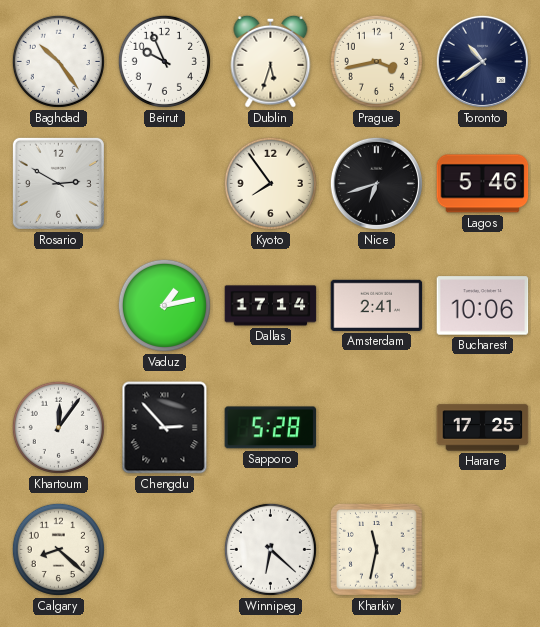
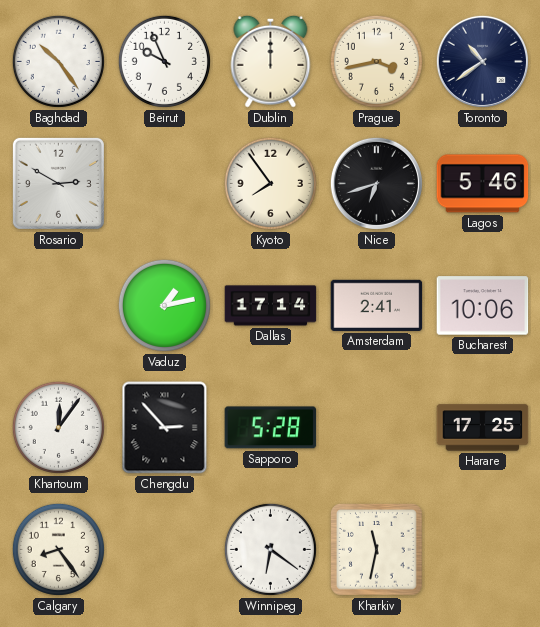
Dublin: 5:33 -> 12:00 (271, 61)
Calgary: 8:22 -> 8:24 (58, 549)
Winnipeg: 6:22 -> 6:21 (270, 549)
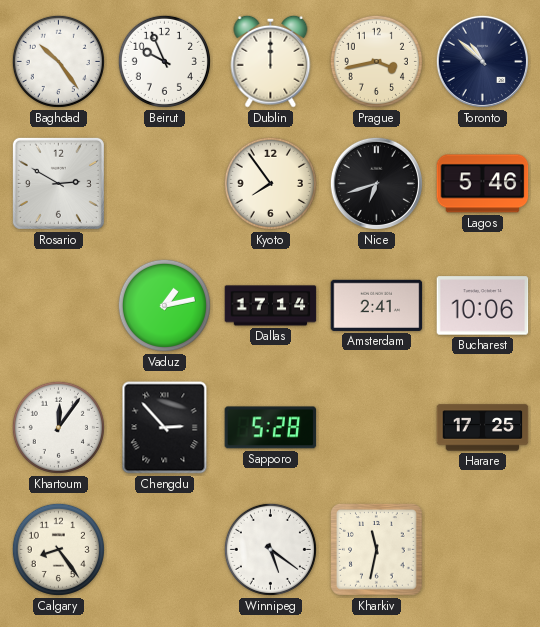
Toronto: 10:39 -> 10:52 (482, 61)
Winnipeg: 6:21 -> 5:21 (270, 549)
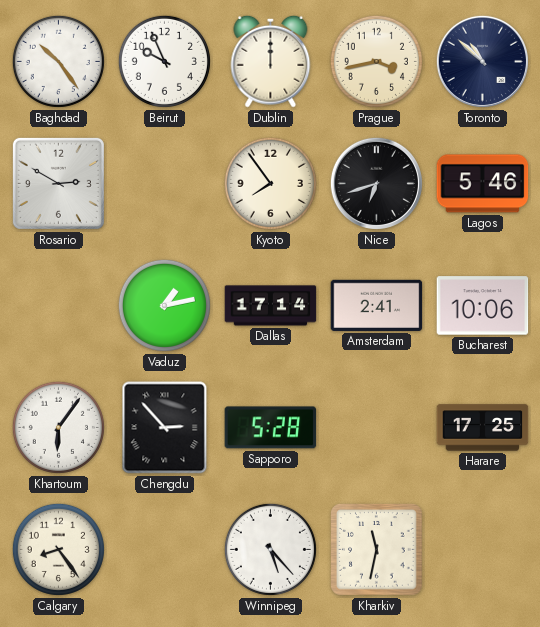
Khartoum: 12:06 -> 6:06 (58, 427)
Winnipeg: 5:21 -> 5:23 (270, 549)
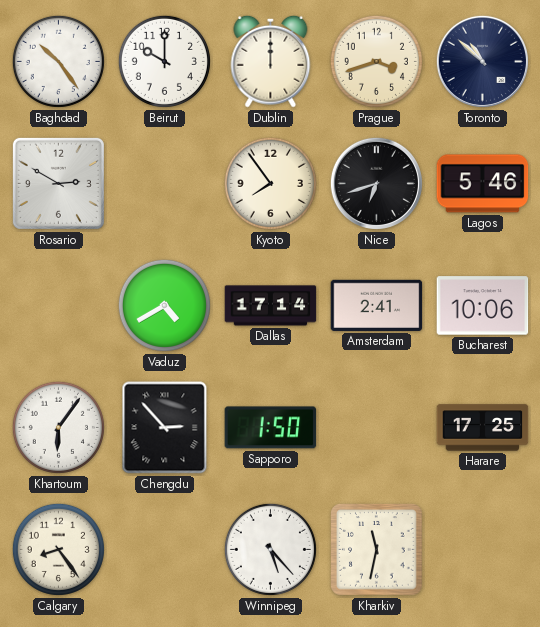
Beirut: 9:56 -> 10:00 (164, 61)
Prague: 3:43 -> 3:42 (376, 61)
Vaduz: 1:13 -> 4:40 (164, 305)
Sapporo: 5:28 -> 1:50 (271, 428)
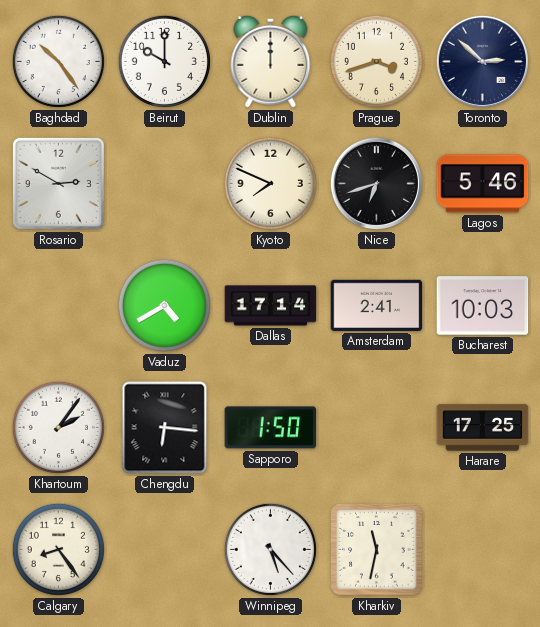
Toronto: 10:52 -> 2:52 (482, 61)
Kyoto: 7:54 -> 7:49 (270, 183)
Bucharest: 10:06 -> 10:03 (483, 306)
Khartoum: 6:06 -> 2:06 (58, 427)
Chengdu: 2:53 -> 6:16 (165, 428)
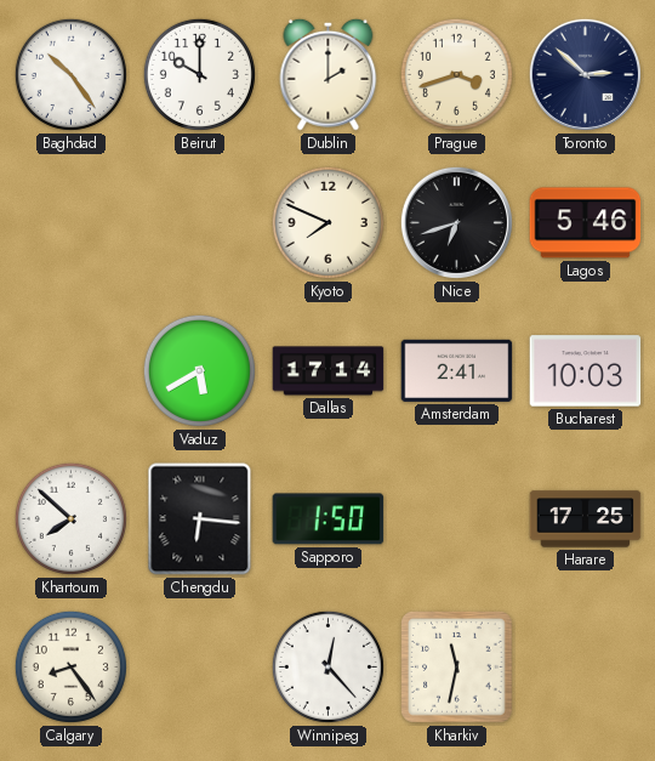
Dublin: 12:00 -> 2:00 (329, 74)
Rosario: 2:50 -> none (58, 183)
Vaduz: 4:40 -> 5:40 (199, 370)
Khartoum: 2:06 -> 7:52 (70, 518)
Winnipeg: 5:23 -> 12:23 (327, 666)
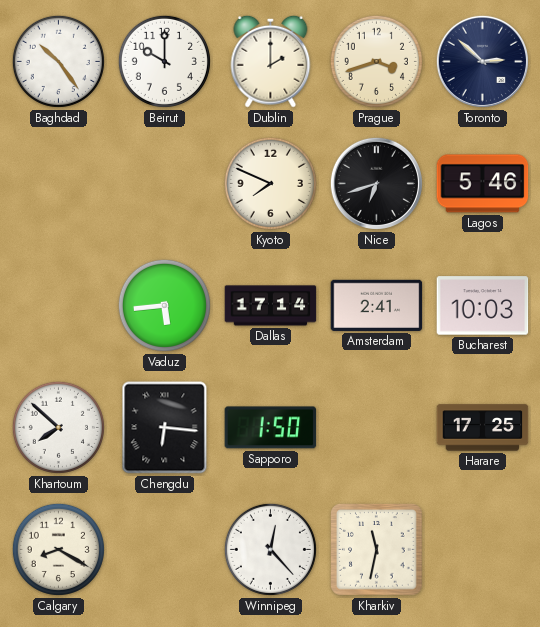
Vaduz: 5:40 -> 5:44 (164, 305)
Calgary: 8:24 -> 8:20 (58, 549)
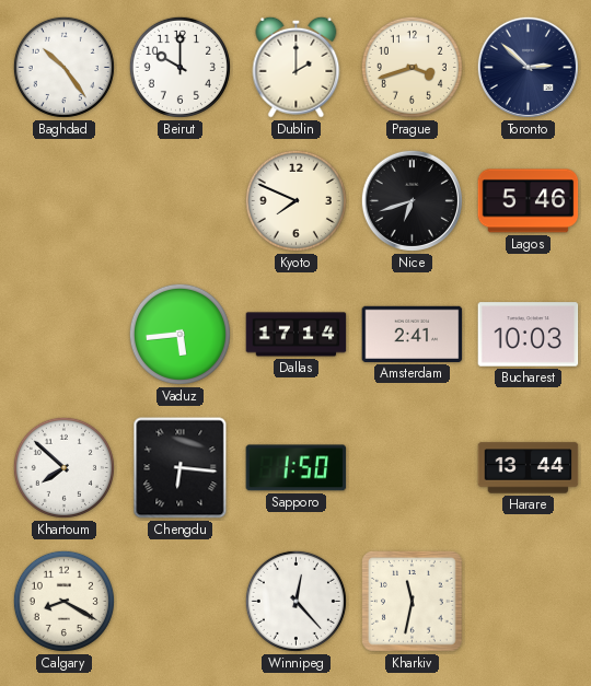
Harare: 17:25 -> 13:44 (529, 468)
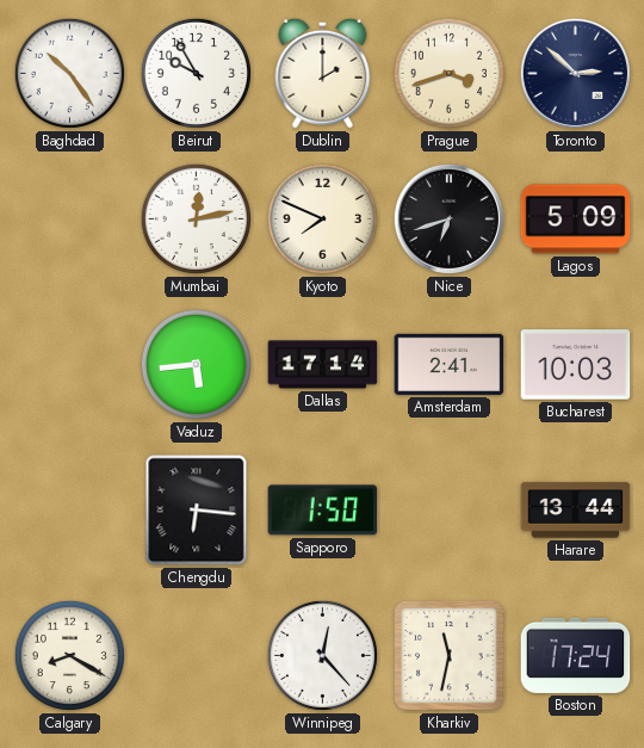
Beirut: 10:00 -> 9:55 (196, 73)
Mumbai: none -> 12:13 (196, 218)
Lagos: 5:46 -> 5:09 (576, 220)
Khartoum: 7:52 -> none (63, 467)
Boston: none -> 17:24 (576, 655)
